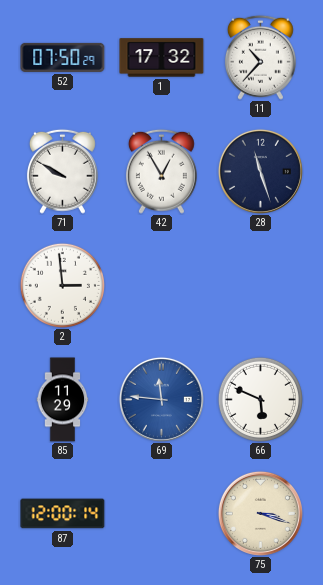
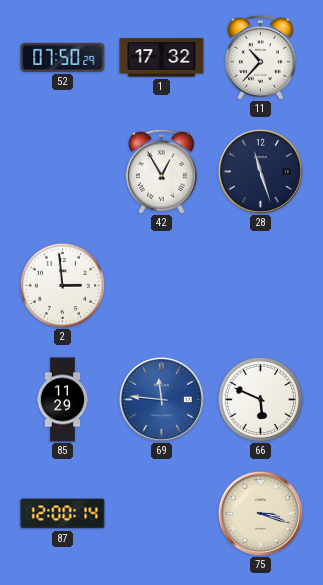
71: 9:50 -> none (62, 171)
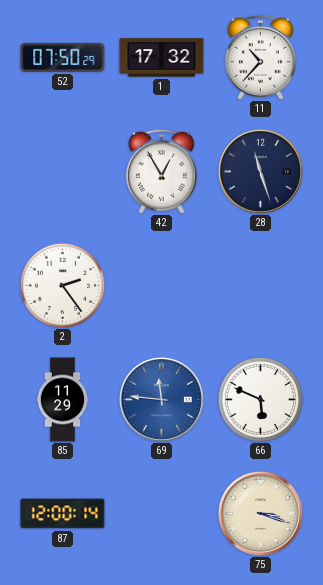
2: 2:59 -> 2:24 (62, 285)
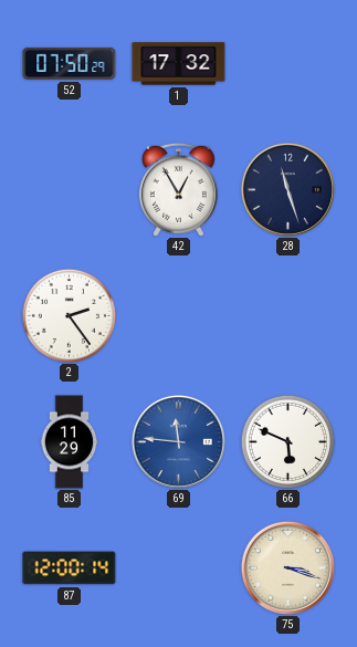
11: 10:37 -> none (260, 57)
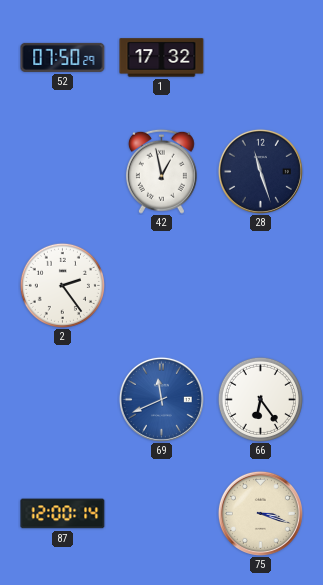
42: 12:55 -> 12:58 (161, 171)
85: 11:29 -> none (70, 442)
69: 11:46 -> 11:41 (161, 399)
66: 5:49 -> 6:24 (260, 399)
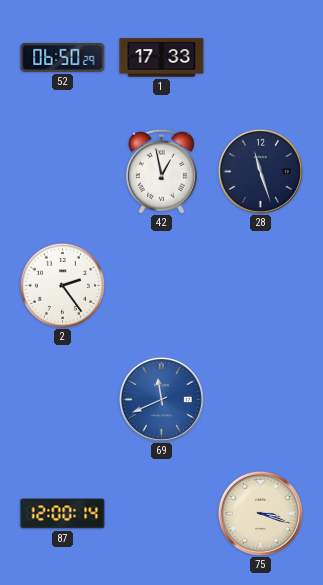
52: 07:50 -> 06:50 (63, 57)
1: 17:32 -> 17:33 (162, 58)
66: 6:24 -> none (260, 399)
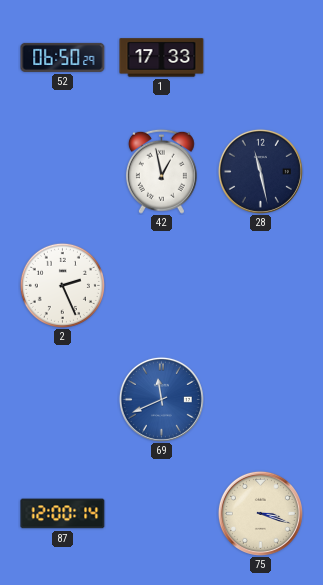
28: 11:27 -> 11:28 (260, 171)
2: 2:24 -> 2:26 (62, 285)
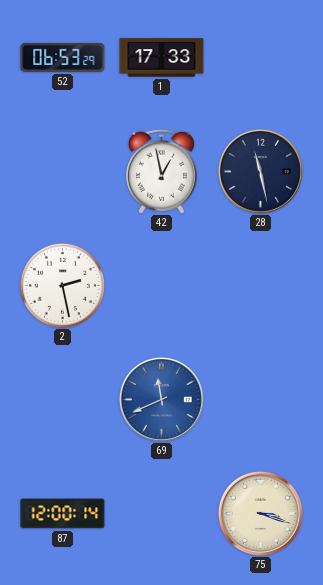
52: 06:50 -> 06:53 (63, 57)
2: 2:26 -> 2:28 (62, 285)
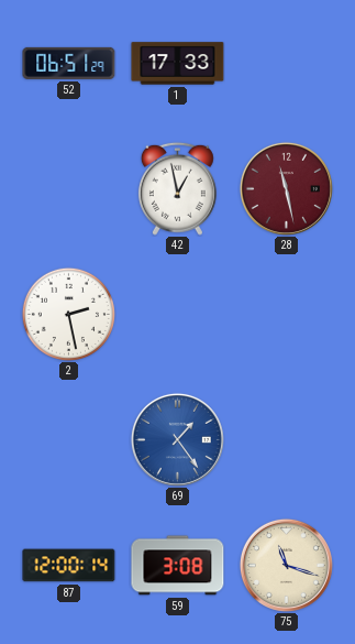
52: 06:53 -> 06:51 (69, 63)
28 dial: navy -> burgundy (286, 188)
69: 11:41 -> 1:24 (177, 439)
59: none -> 3:08 (178, 566)
75: 3:18 -> 11:18 (286, 565)
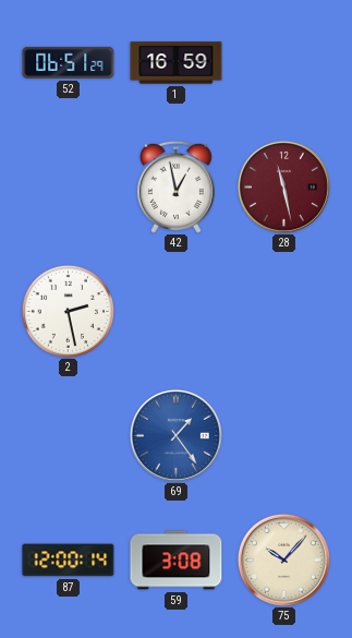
1: 17:33 -> 16:59 (177, 63)
75: 11:18 -> 10:07 (283, 559)
